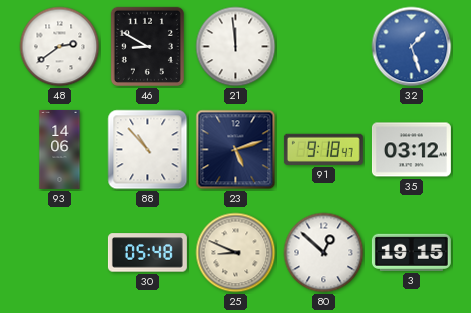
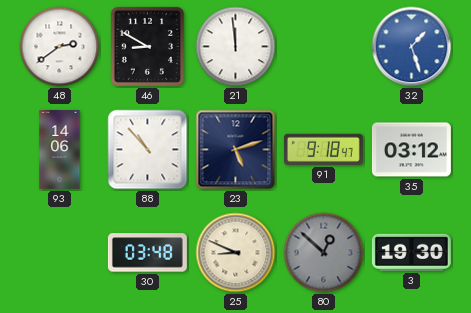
30: 05:48 -> 03:48 (147, 253)
80 dial: white -> grey (324, 253)
3: 19:15 -> 19:30 (411, 252)
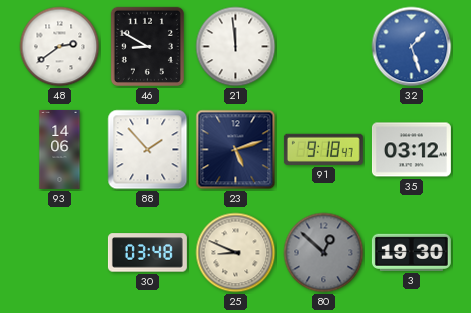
88: 10:53 -> 1:53 (148, 150)
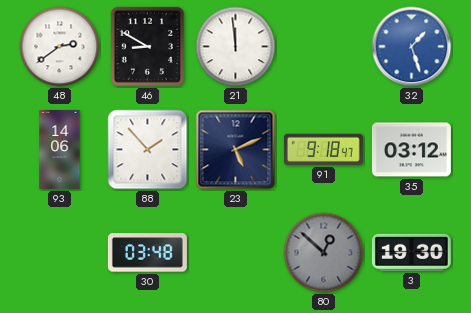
23: 5:12 -> 5:11 (236, 150)
25: 8:49 -> none (236, 253)
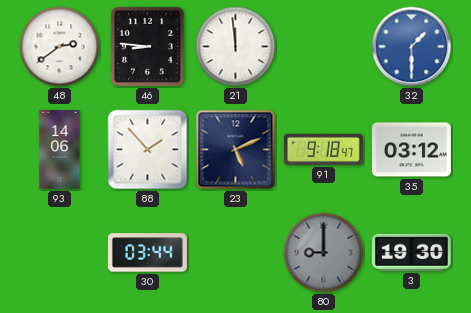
46: 8:50 -> 8:46 (147, 46)
32: 1:27 -> 1:30 (412, 47)
30: 03:48 -> 03:44 (147, 253)
80: 12:52 -> 9:00 (324, 253)
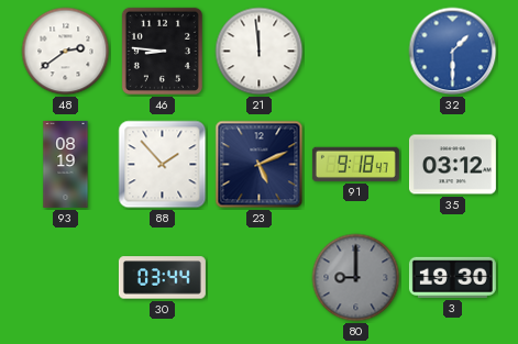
93: 14:06 -> 08:19 (66, 164)
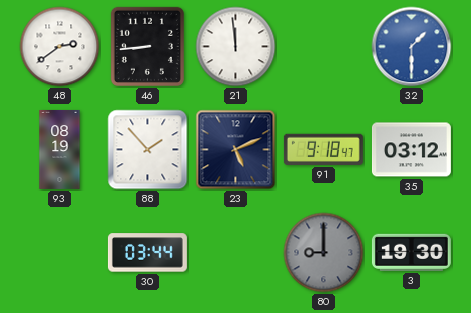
46: 8:46 -> 8:44 (147, 46)
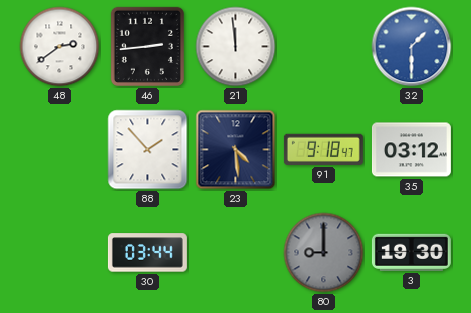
46: 8:44 -> 2:44 (147, 46)
93: 08:19 -> none (60, 149)
23: 5:11 -> 4:29 (236, 150)
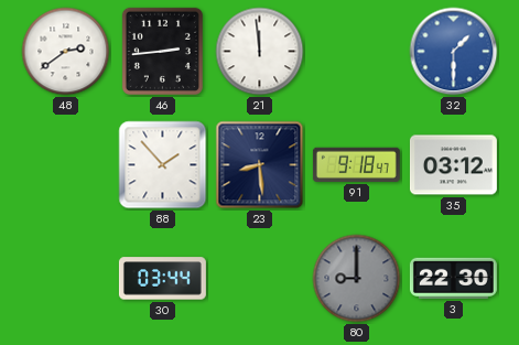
23: 4:29 -> 8:29 (260, 165)
3: 19:30 -> 22:30 (453, 278)
